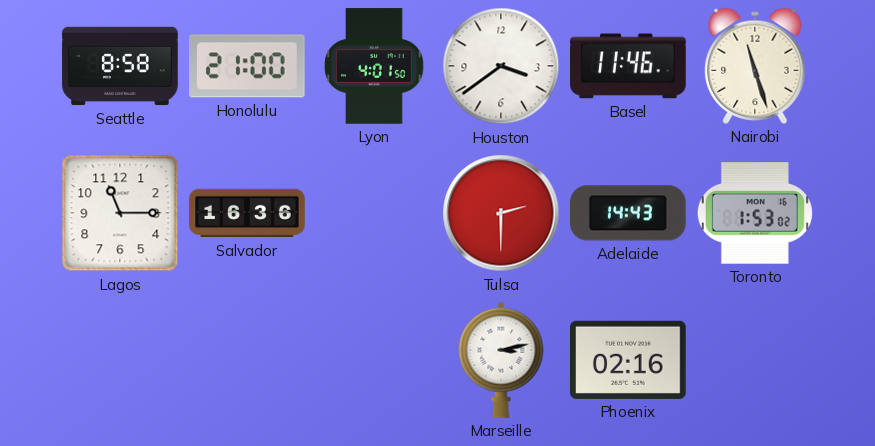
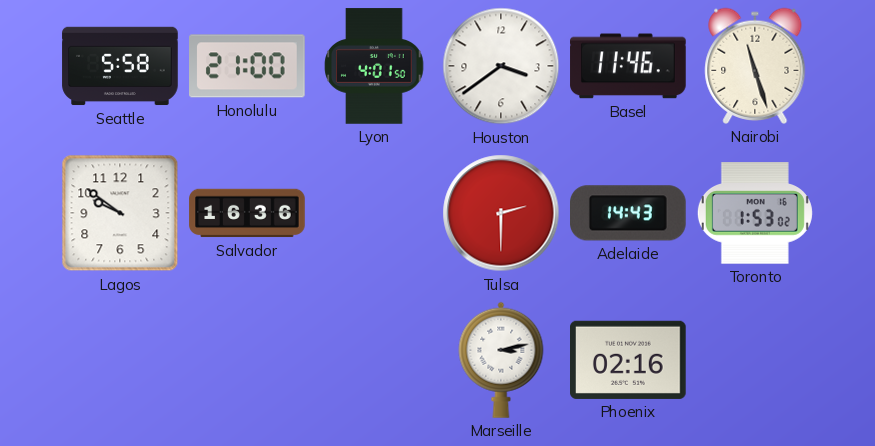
Seattle: 8:58 -> 5:58 (120, 66)
Lagos: 11:15 -> 9:51 (120, 213)
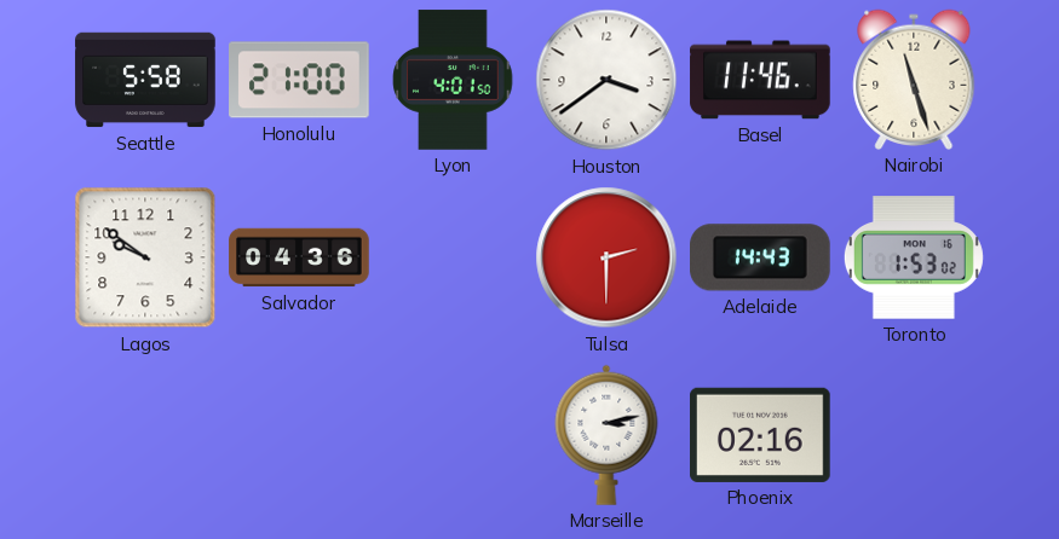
Salvador: 16:36 -> 04:36 (299, 257)
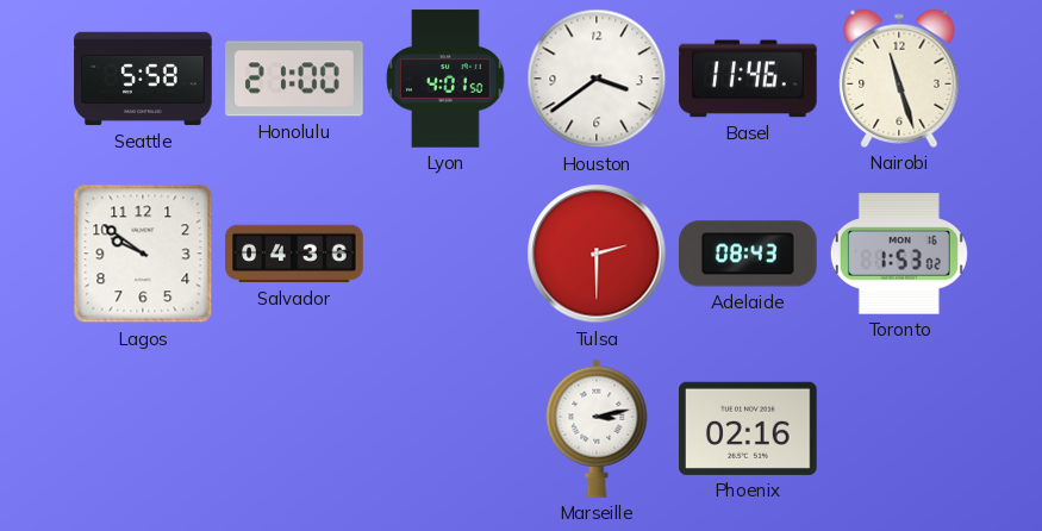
Adelaide: 14:43 -> 08:43 (749, 254)
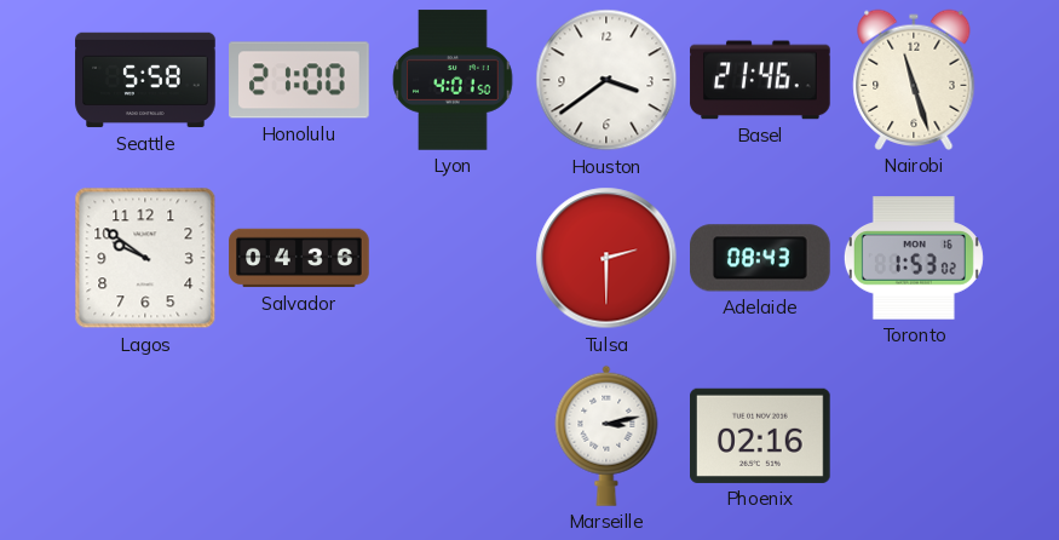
Basel: 11:46 -> 21:46 (760, 80)
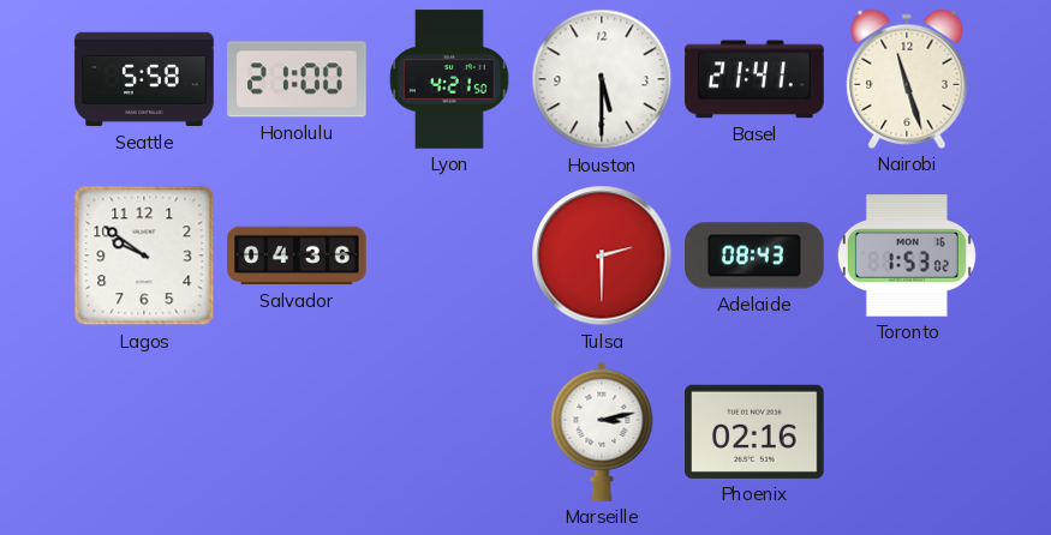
Lyon: 4:01 -> 4:21 (449, 79)
Houston: 3:39 -> 5:30 (602, 79)
Basel: 21:46 -> 21:41 (754, 79)
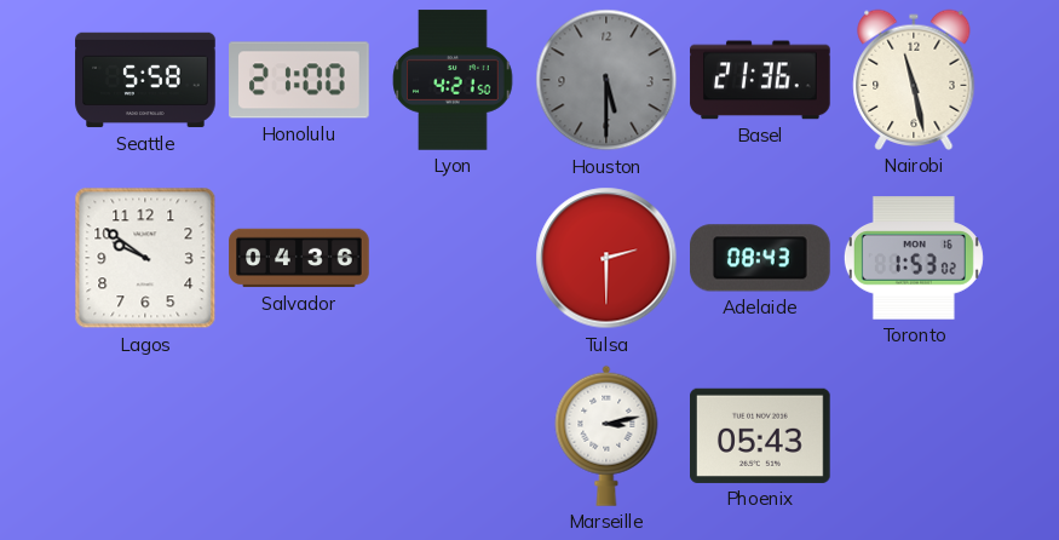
Houston dial: white -> grey (606, 80)
Basel: 21:41 -> 21:36 (760, 80)
Nairobi: 11:27 -> 11:28 (914, 80)
Phoenix: 02:16 -> 05:43 (761, 436)
